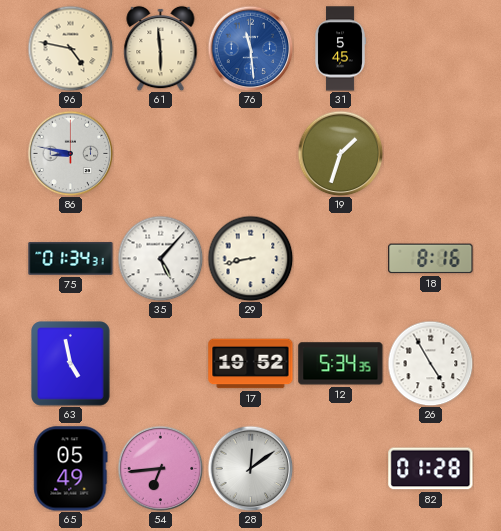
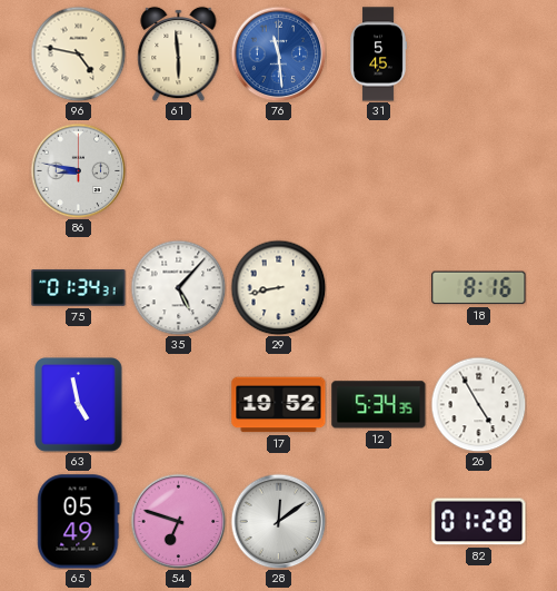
19: 1:33 -> none (340, 153)
54: 6:44 -> 6:48 (178, 521)
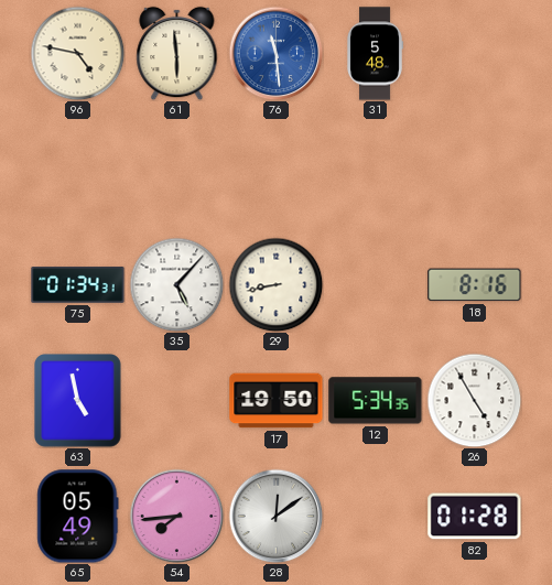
31: 5:45 -> 5:48 (376, 54)
86: 8:47 -> none (78, 170)
17: 19:52 -> 19:50 (277, 401)
54: 6:48 -> 7:44 (176, 516)
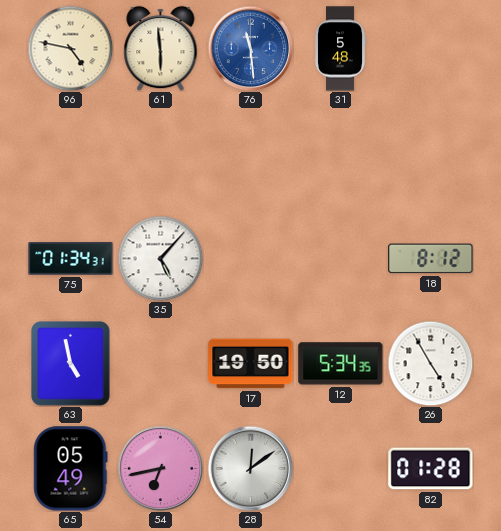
29: 8:43 -> none (275, 284)
18: 8:16 -> 8:12 (431, 259)
54: 7:44 -> 6:43 (160, 468)
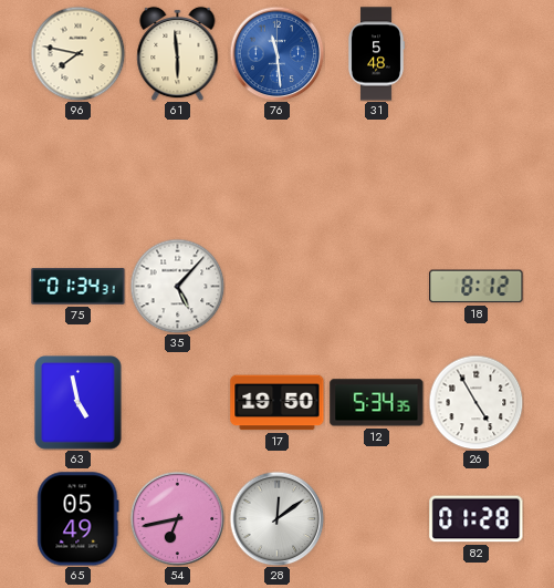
96: 4:47 -> 7:47 (77, 53)
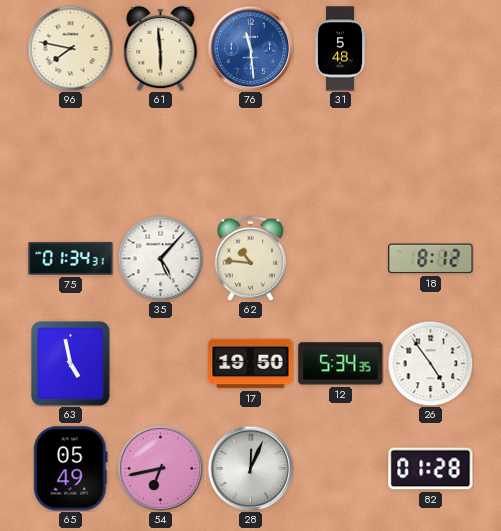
62: none -> 10:46 (251, 258)
26: 4:55 -> 4:54 (430, 363)
28: 12:09 -> 12:04 (250, 468)
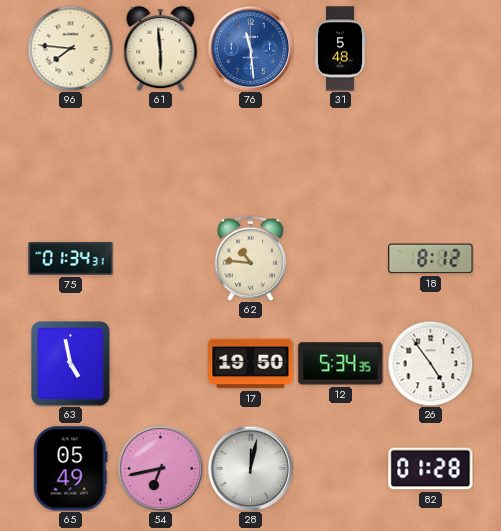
96: 7:47 -> 7:46 (70, 48)
35: 5:07 -> none (160, 258)
28: 12:04 -> 12:02 (250, 468)
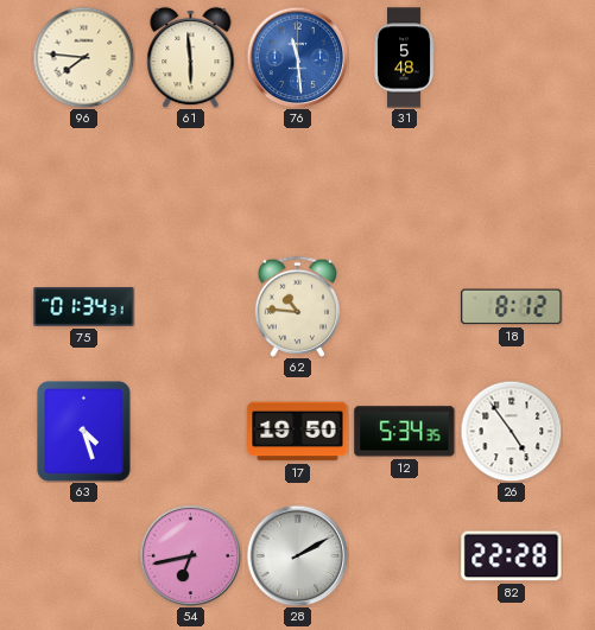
63: 4:58 -> 4:27 (84, 432)
65: 05:49 -> none (71, 469)
28: 12:02 -> 2:10 (297, 555)
82: 01:28 -> 22:28 (512, 556)
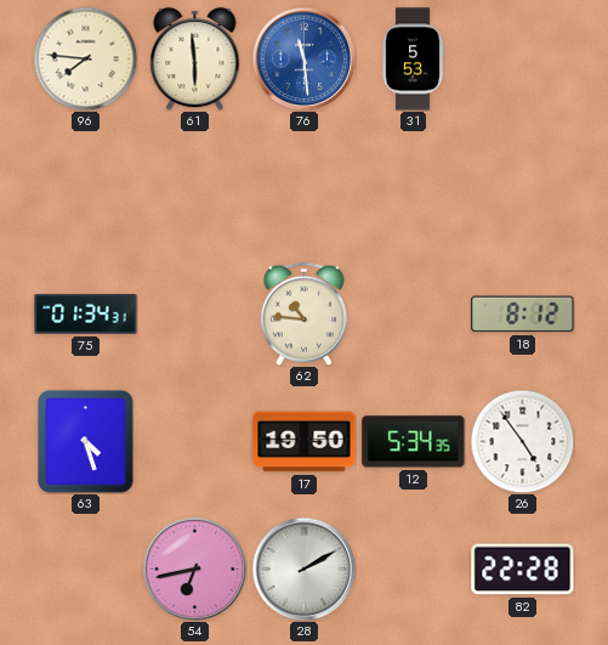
31: 5:48 -> 5:53 (414, 60)
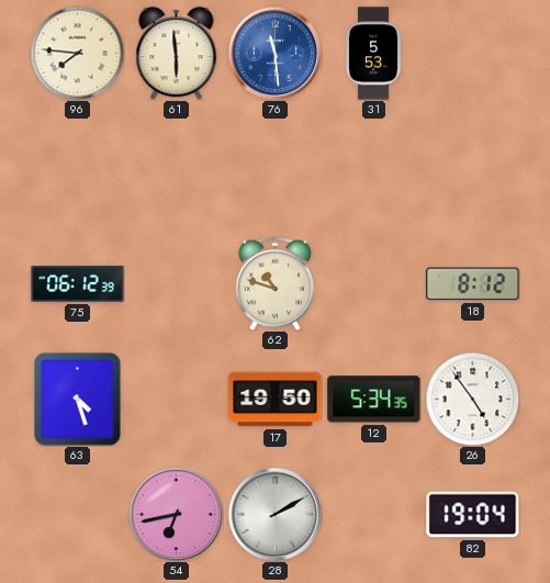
75: 01:34 -> 06:12 (78, 284)
62: 10:46 -> 10:48 (276, 283)
82: 22:28 -> 19:04 (473, 515)
